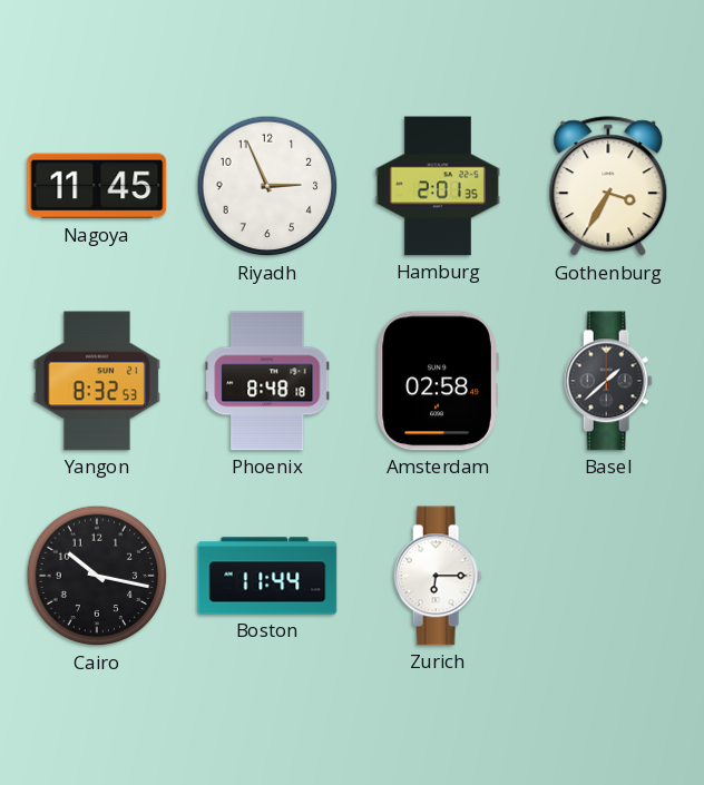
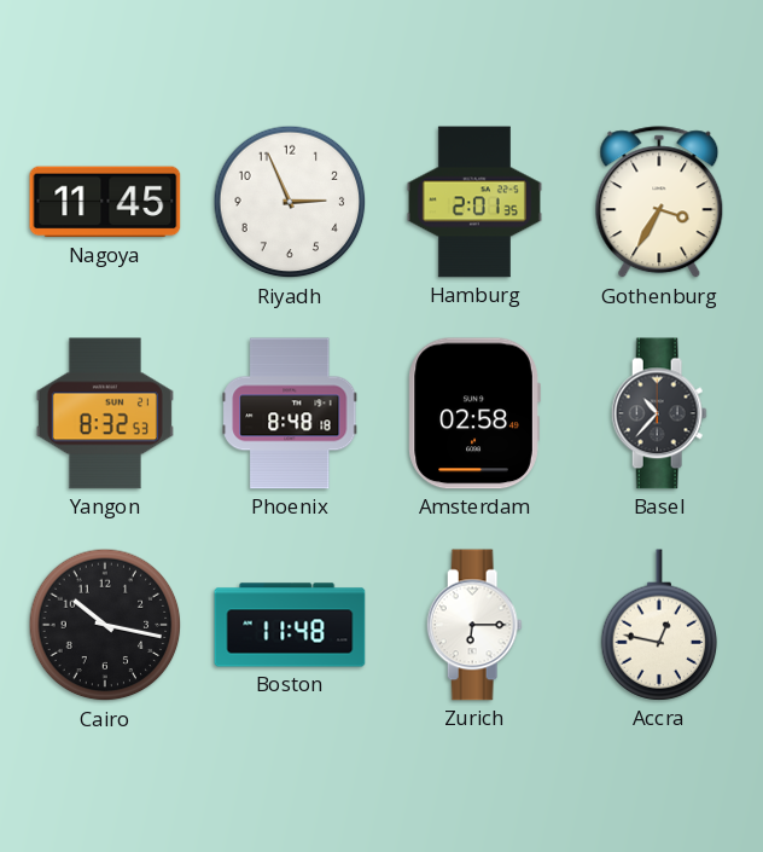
Basel: 1:38 -> 10:37 (659, 413)
Boston: 11:44 -> 11:48 (290, 625)
Accra: none -> 12:47 (659, 625)
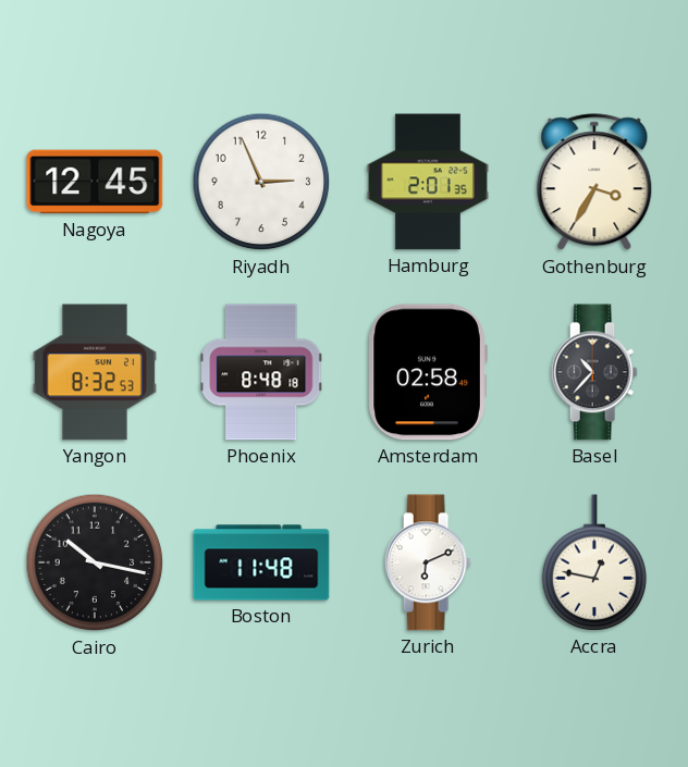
Nagoya: 11:45 -> 12:45 (95, 182)
Zurich: 6:15 -> 6:11 (428, 562)
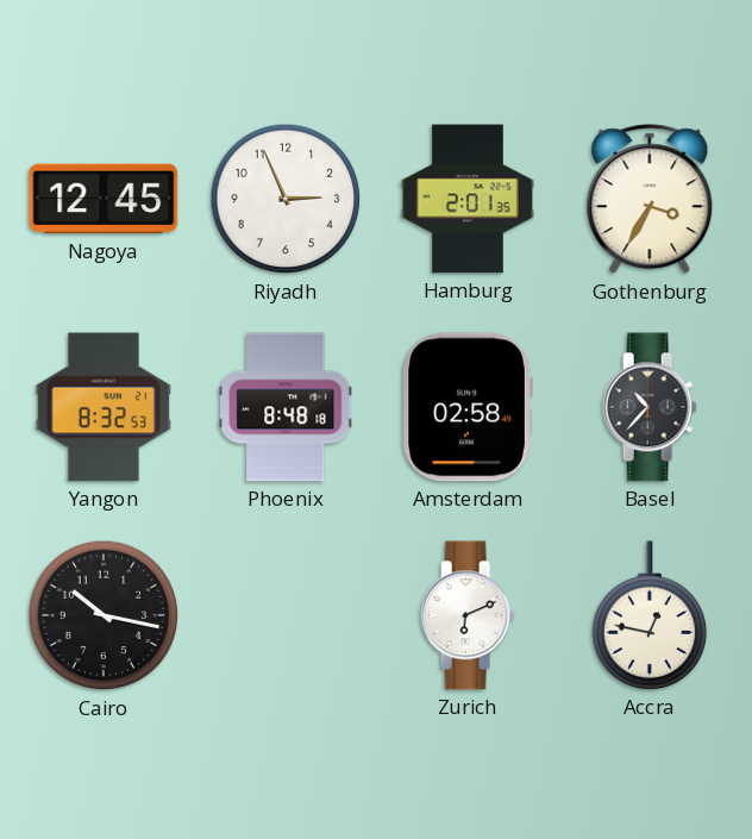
Boston: 11:48 -> none (261, 562)
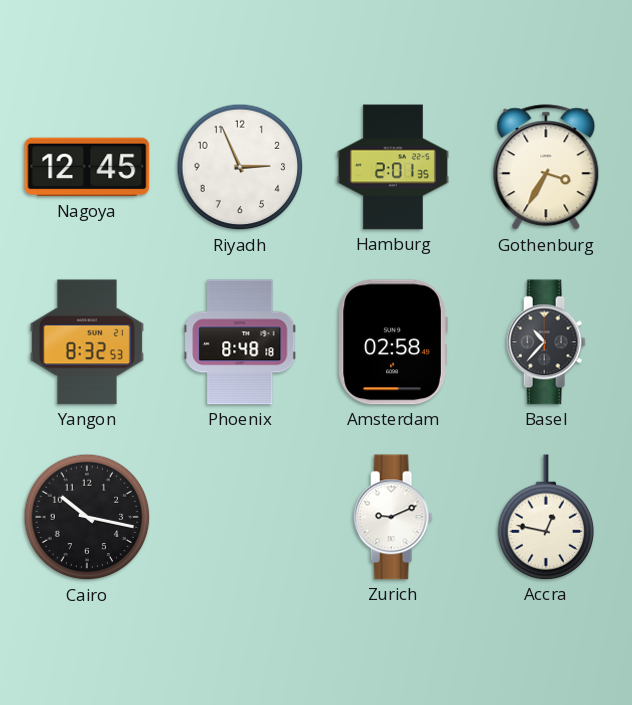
Zurich: 6:11 -> 9:11 (393, 517)
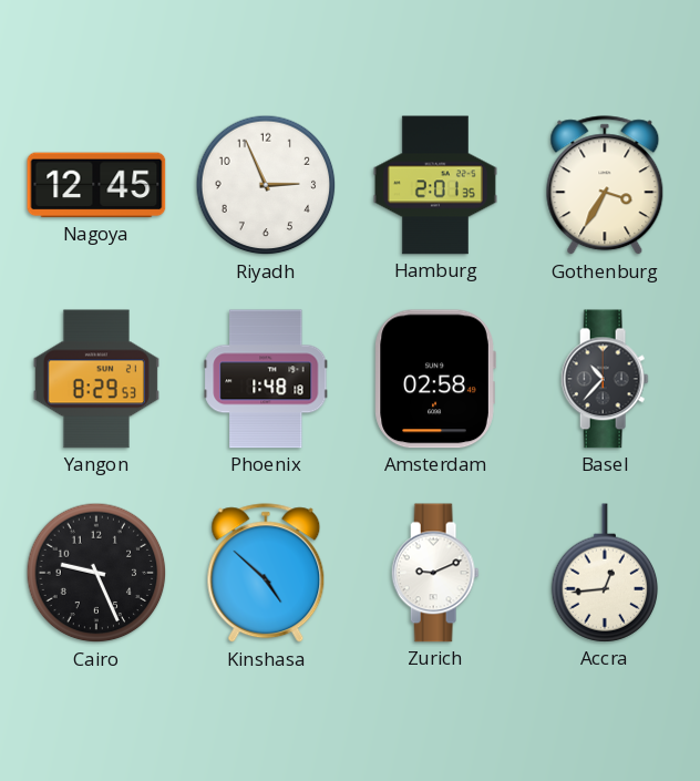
Yangon: 8:32 -> 8:29 (96, 379)
Phoenix: 8:48 -> 1:48 (266, 379)
Cairo: 10:17 -> 9:26 (96, 573)
Kinshasa: none -> 4:52 (266, 574)
Accra: 12:47 -> 12:44 (605, 573)
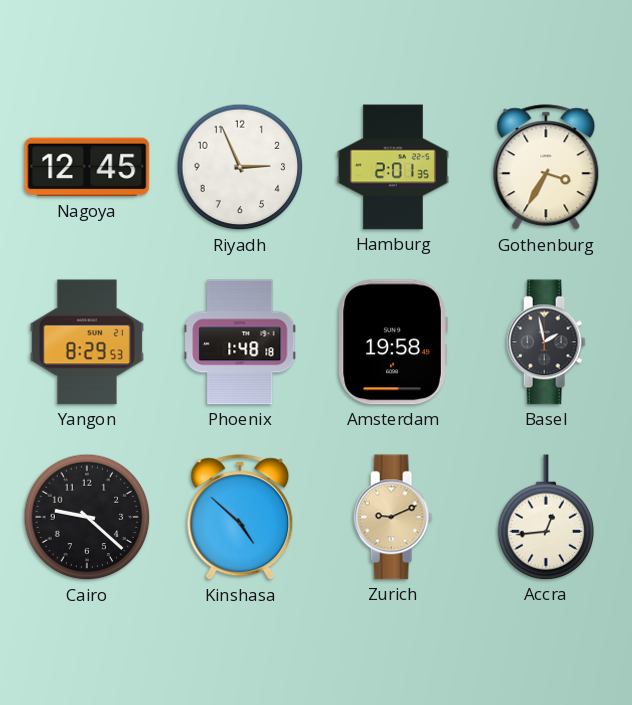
Amsterdam: 02:58 -> 19:58 (393, 342)
Basel: 10:37 -> 1:58 (546, 342)
Cairo: 9:26 -> 9:22 (87, 517)
Zurich dial: white -> champagne (393, 517)
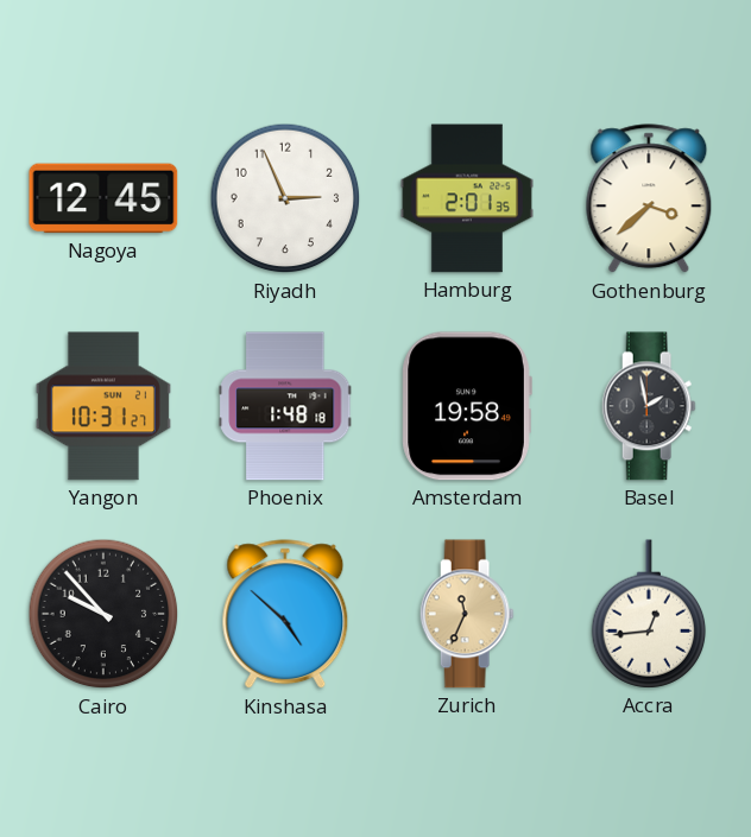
Gothenburg: 3:35 -> 3:38 (649, 199)
Yangon: 8:29 -> 10:31 (103, 406)
Cairo: 9:22 -> 9:53 (103, 614)
Zurich: 9:11 -> 11:34 (467, 614)
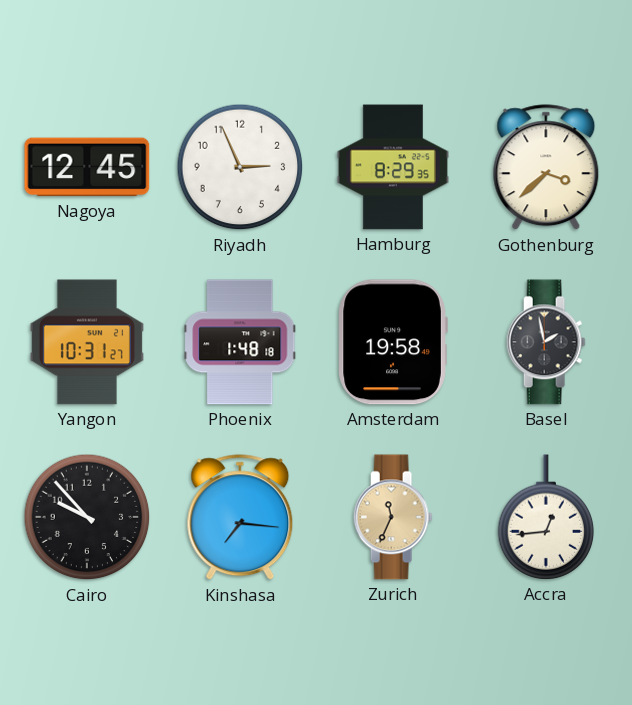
Hamburg: 2:01 -> 8:29 (393, 167)
Kinshasa: 4:52 -> 7:16 (240, 518)
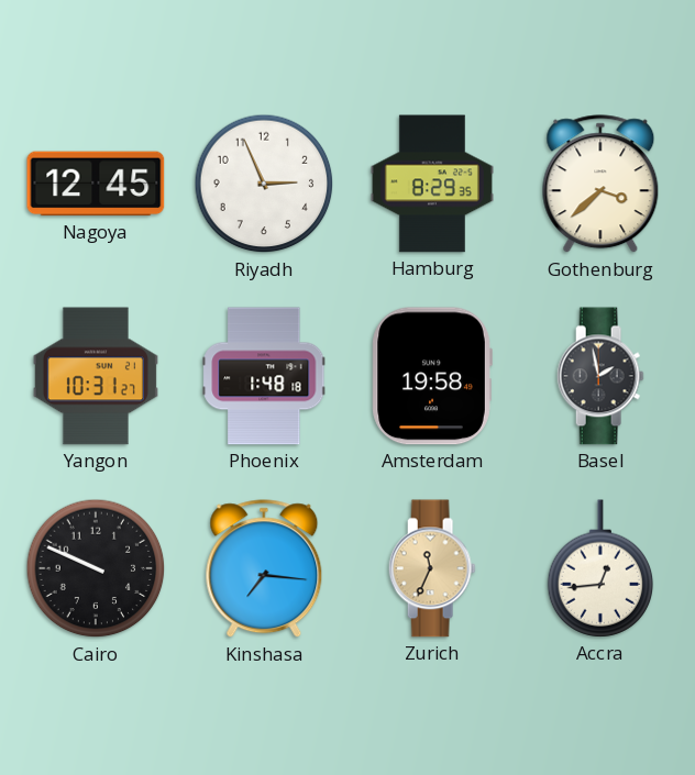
Cairo: 9:53 -> 9:49 (96, 568)
